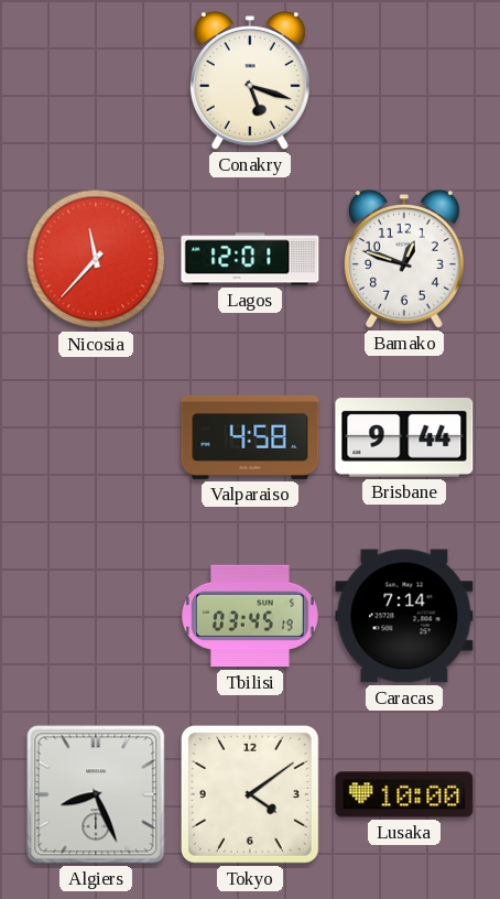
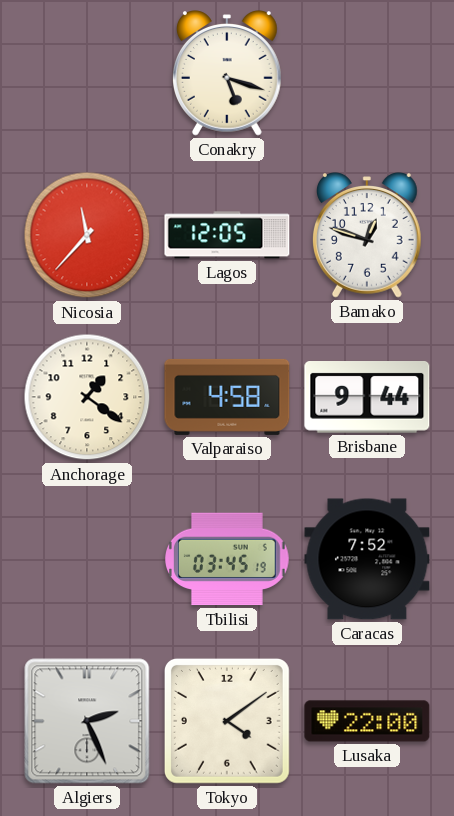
Lagos: 12:01 -> 12:05 (227, 235)
Anchorage: none -> 1:21 (87, 397)
Caracas: 7:14 -> 7:52 (367, 559)
Algiers: 8:26 -> 2:26 (87, 721)
Lusaka: 10:00 -> 22:00 (367, 721)
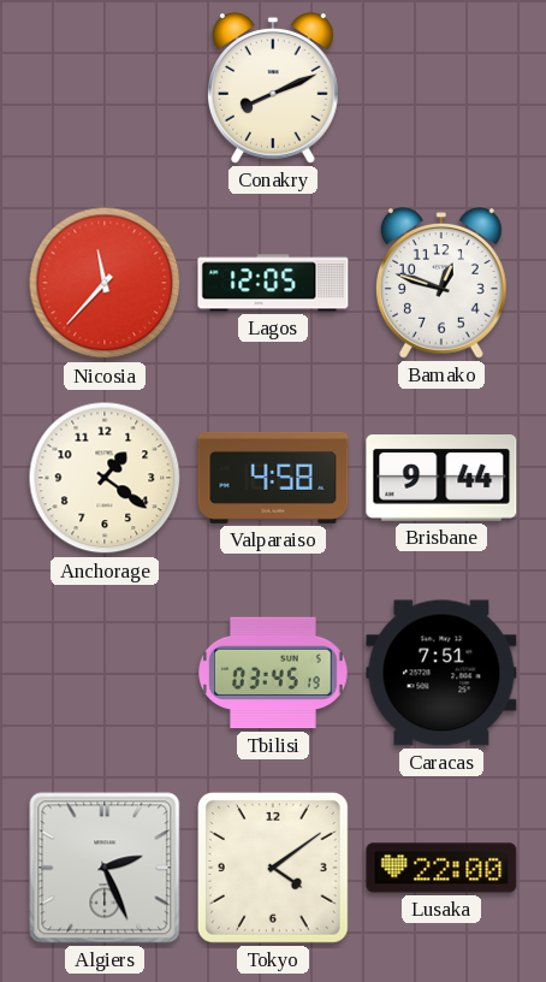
Conakry: 5:18 -> 8:11 (273, 88)
Caracas: 7:52 -> 7:51 (441, 673)
